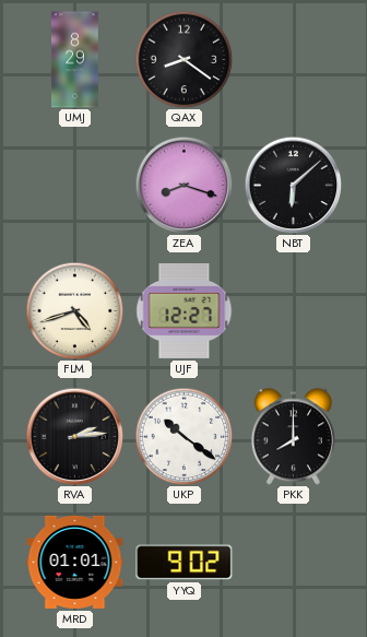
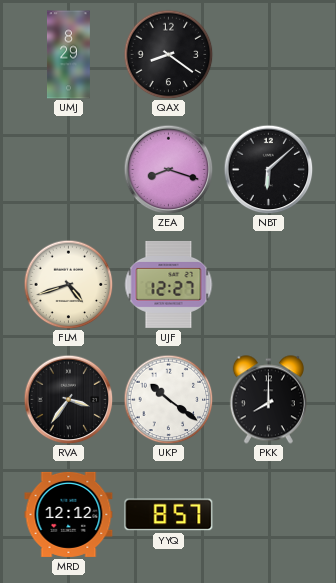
RVA: 2:14 -> 3:36 (68, 399)
MRD: 01:01 -> 12:12 (69, 514)
YYQ: 9:02 -> 8:57 (169, 515)
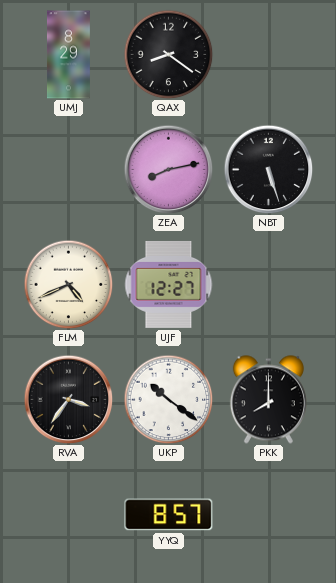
ZEA: 8:18 -> 8:13 (168, 169)
NBT: 6:08 -> 5:27 (268, 169)
FLM: 4:42 -> 4:41 (68, 284)
MRD: 12:12 -> none (69, 514)
